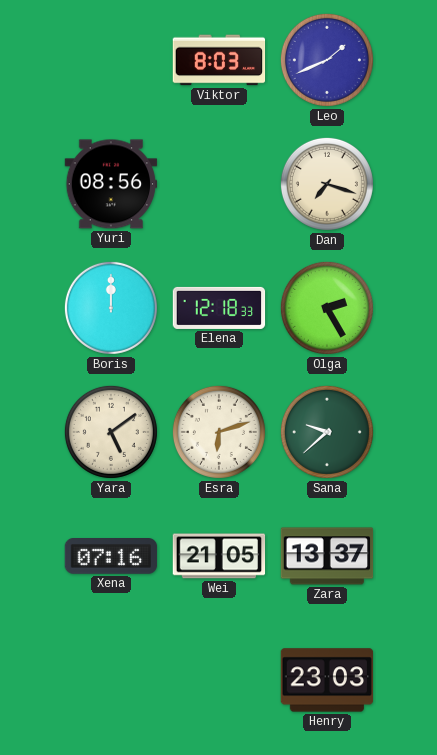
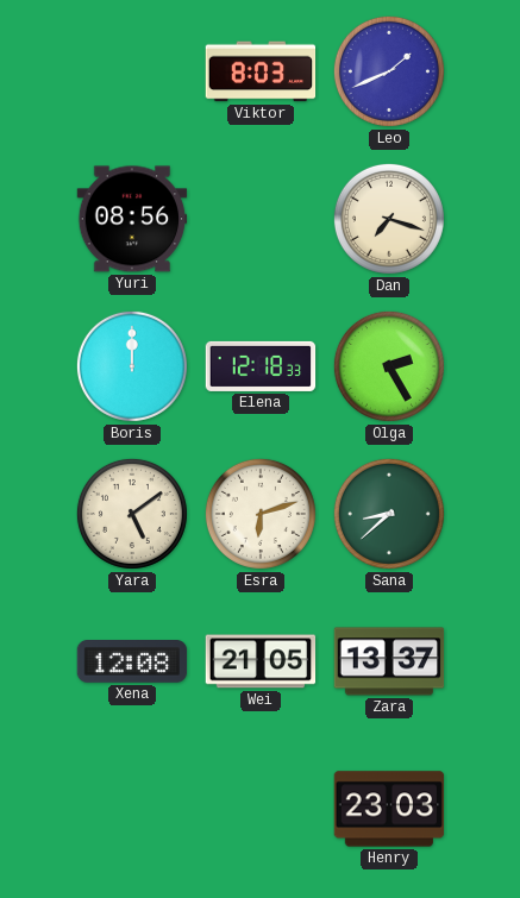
Sana: 9:38 -> 8:38 (389, 514)
Xena: 07:16 -> 12:08 (132, 662)
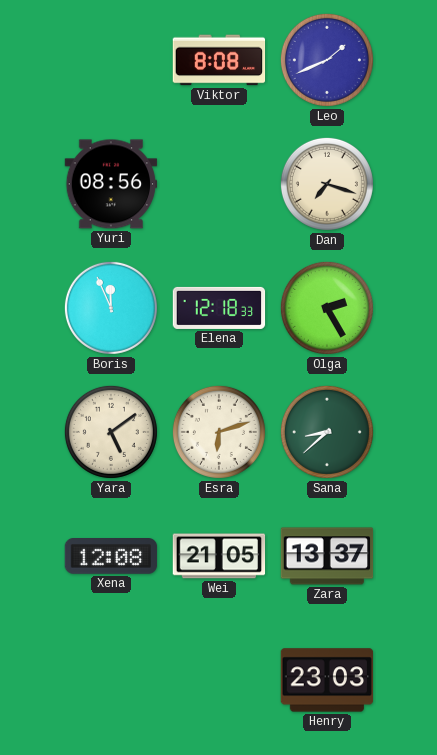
Viktor: 8:03 -> 8:08 (219, 60)
Boris: 12:00 -> 11:56 (111, 308)
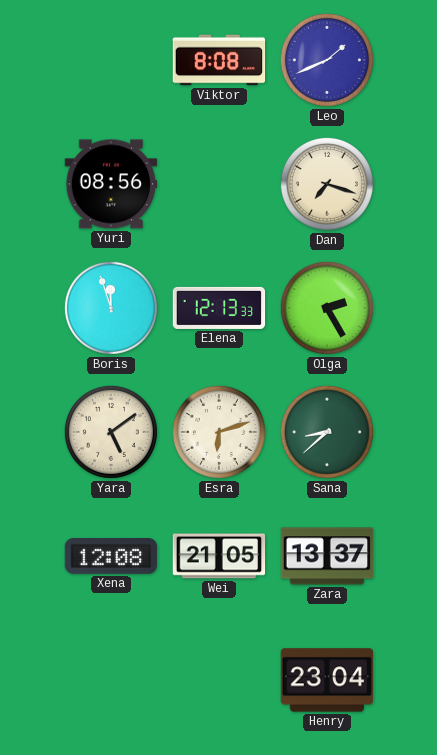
Boris: 11:56 -> 11:57 (111, 308)
Elena: 12:18 -> 12:13 (219, 308)
Henry: 23:03 -> 23:04 (327, 680)
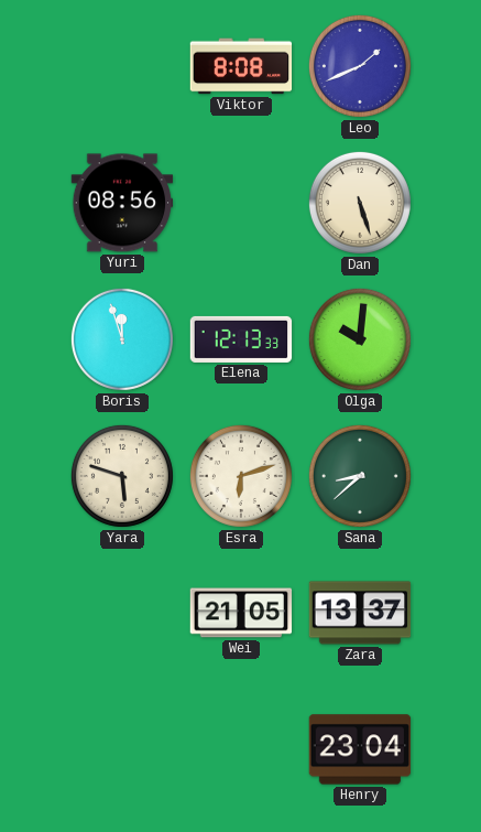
Dan: 7:18 -> 5:27 (360, 203)
Olga: 2:25 -> 10:01 (360, 339)
Yara: 5:09 -> 5:48 (122, 476)
Xena: 12:08 -> none (111, 557)
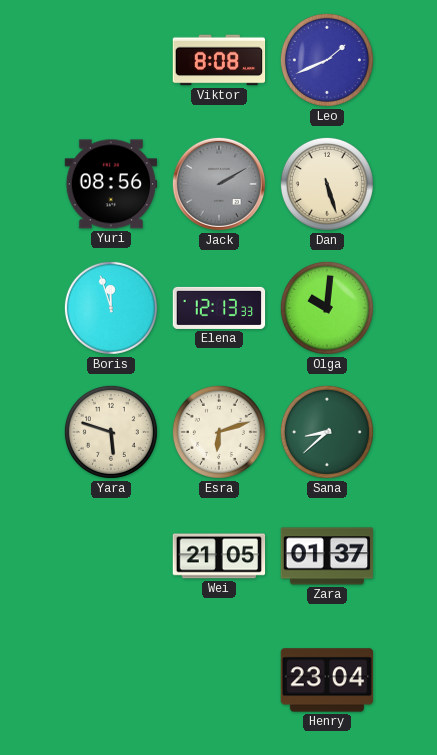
Jack: none -> 2:10 (219, 184)
Zara: 13:37 -> 01:37 (327, 556)
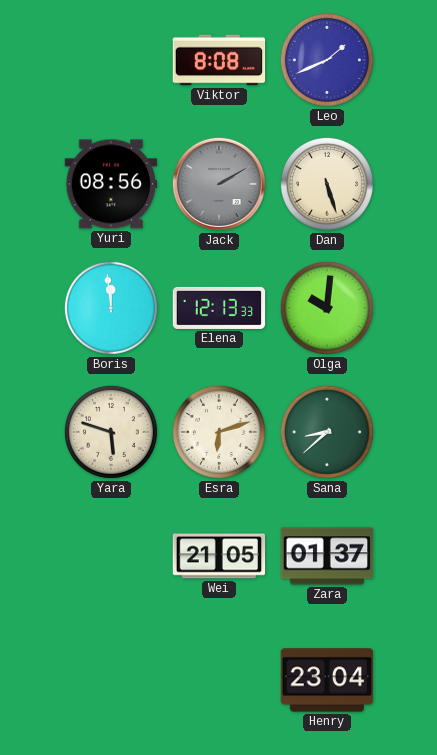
Boris: 11:57 -> 11:59 (111, 308)
